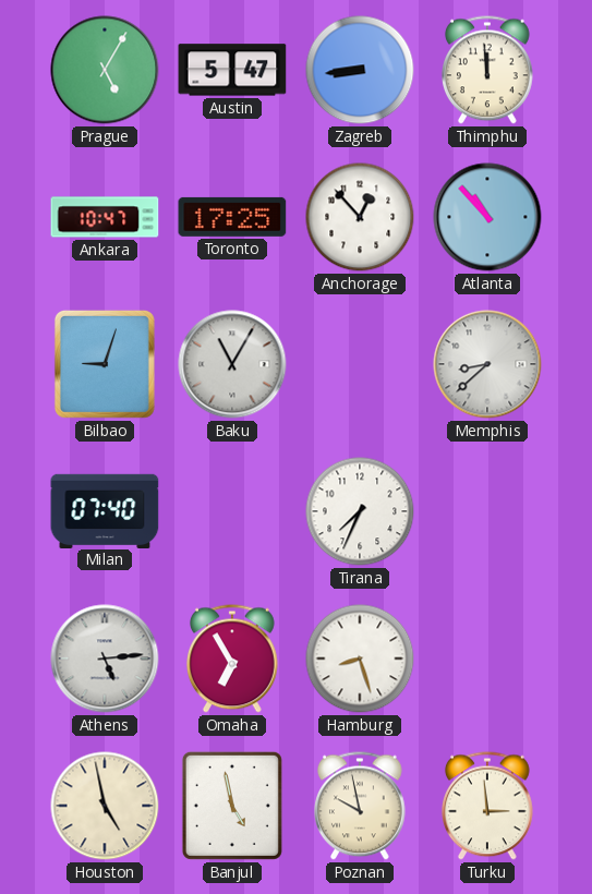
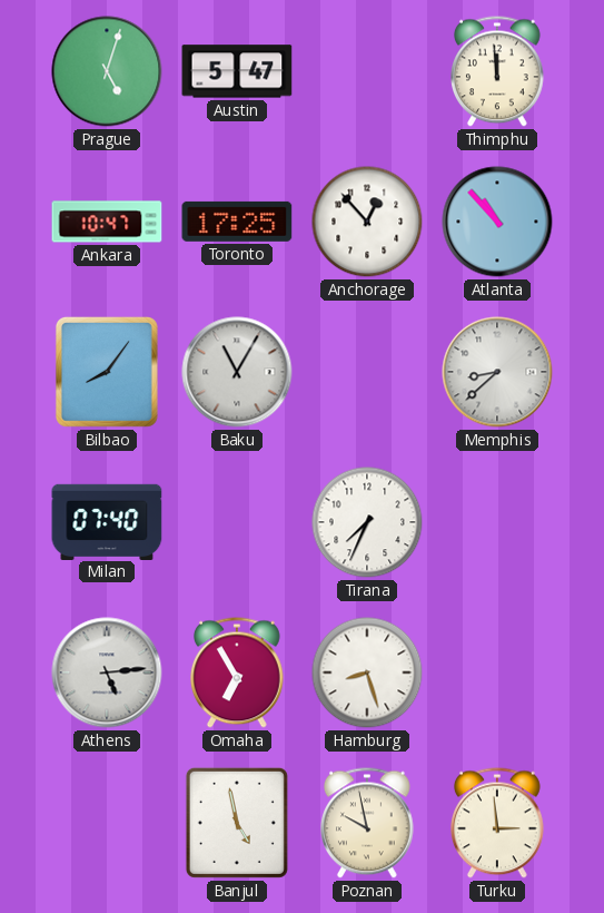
Prague: 5:05 -> 5:03 (107, 71)
Zagreb: 8:44 -> none (360, 70)
Bilbao: 9:03 -> 8:06 (107, 372)
Houston: 4:58 -> none (105, 806)
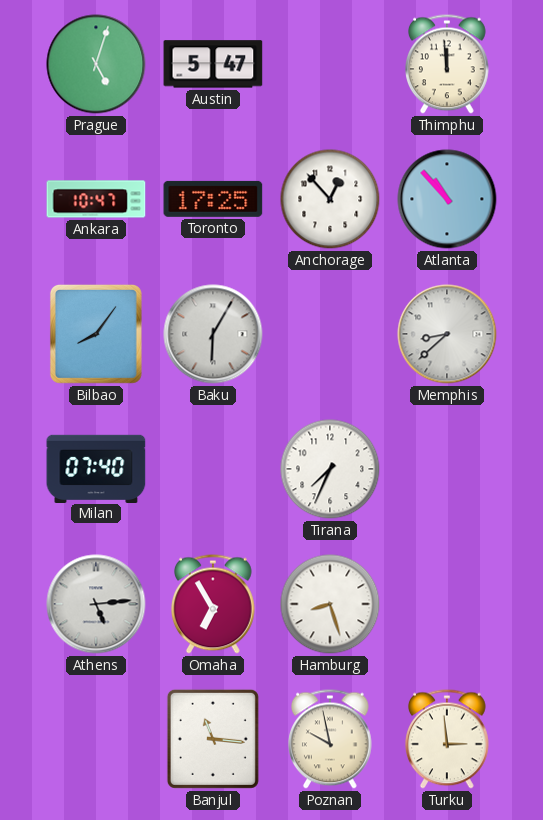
Baku: 11:05 -> 6:05 (213, 334)
Banjul: 4:58 -> 11:16 (213, 739)
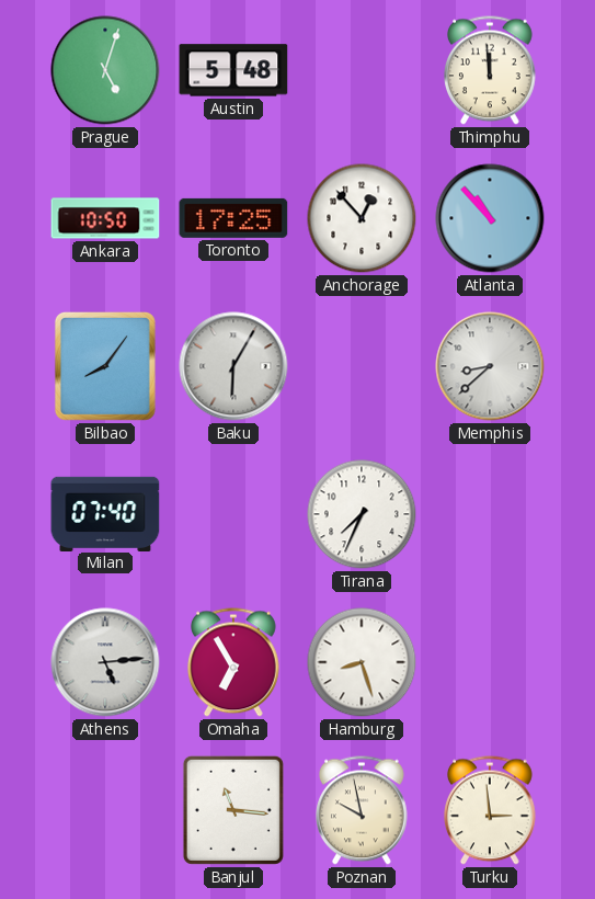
Austin: 5:47 -> 5:48 (233, 70)
Ankara: 10:47 -> 10:50 (105, 218)
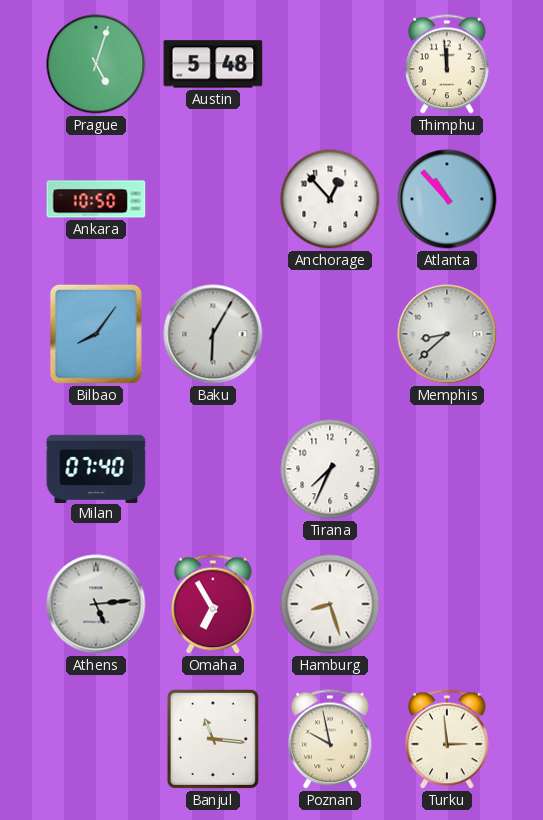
Toronto: 17:25 -> none (233, 218)
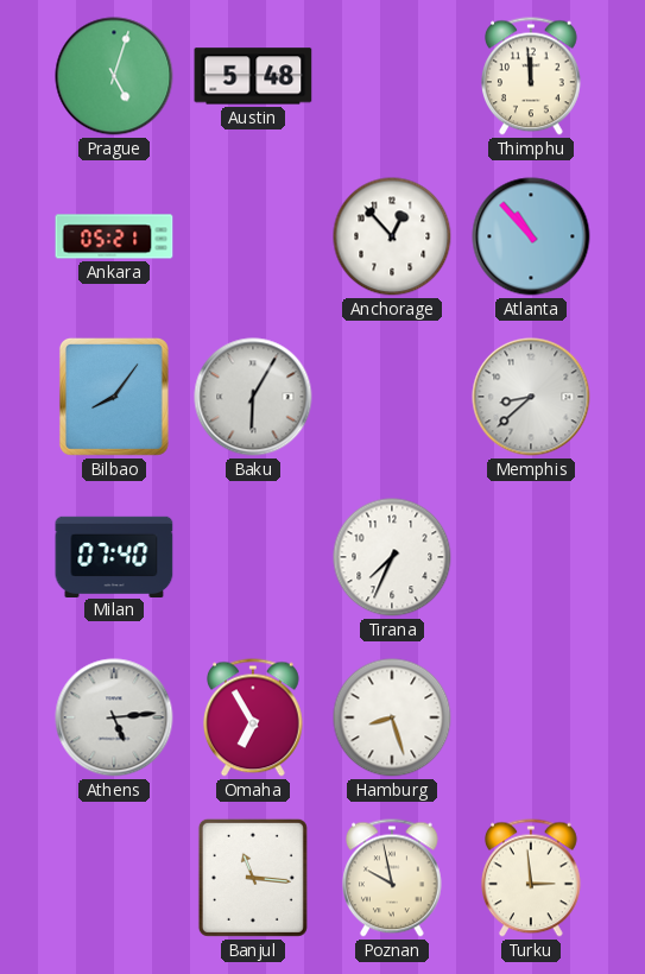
Ankara: 10:50 -> 05:21 (114, 236)
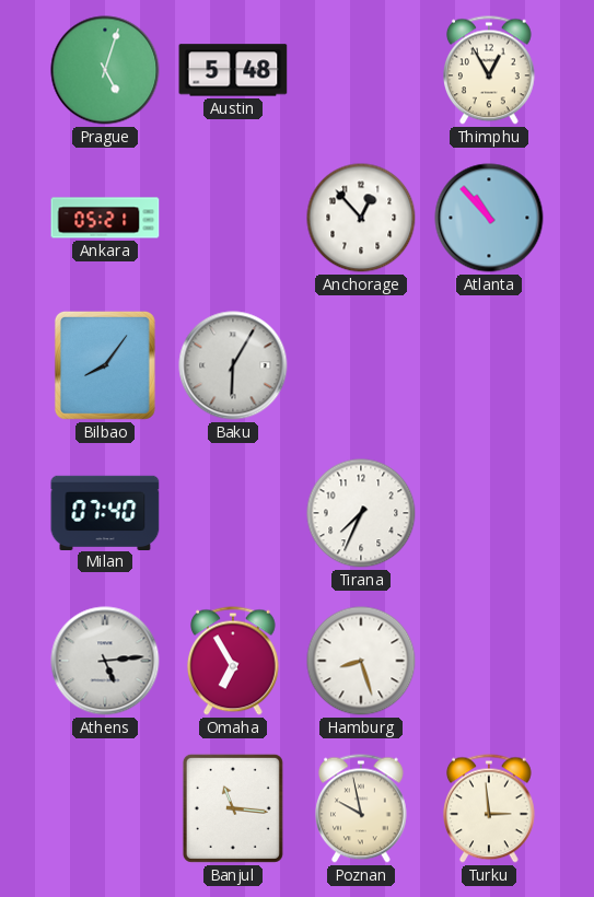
Thimphu: 11:59 -> 12:55 (490, 70)
Memphis: 8:38 -> none (531, 397)
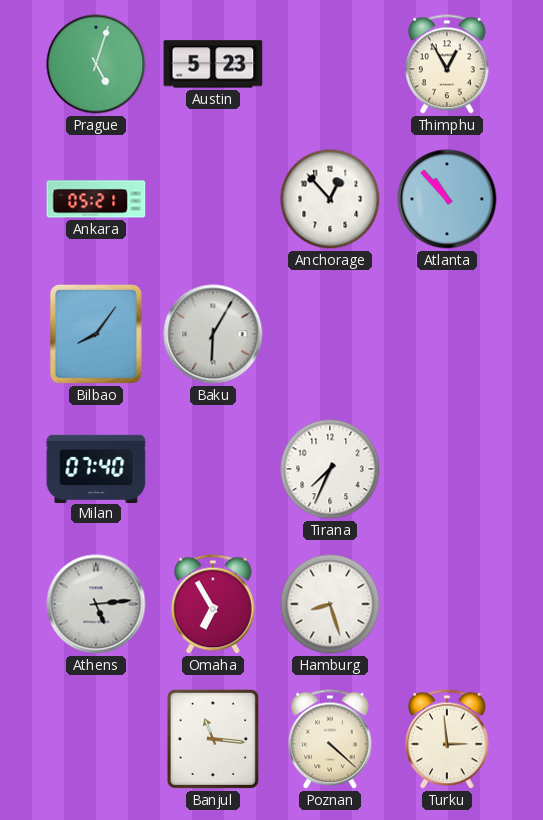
Austin: 5:48 -> 5:23 (213, 64)
Poznan: 9:58 -> 4:22 (331, 739)
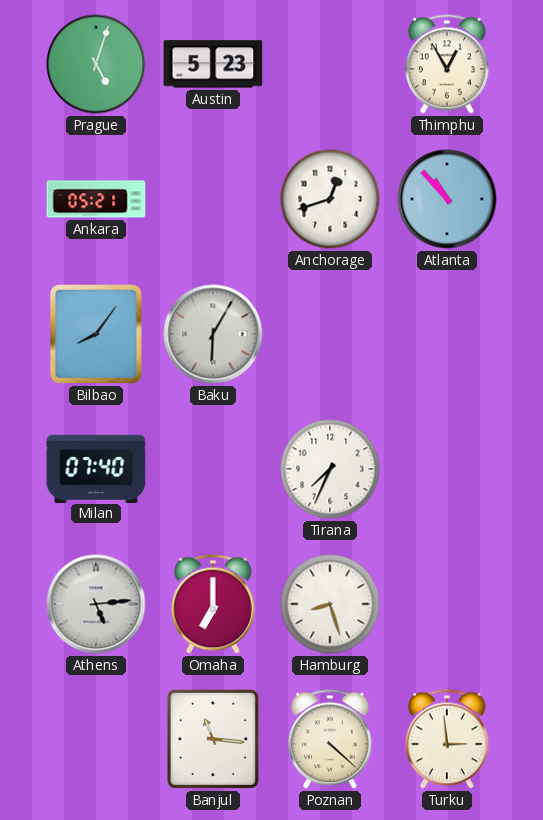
Anchorage: 12:53 -> 12:42 (330, 199)
Omaha: 6:55 -> 7:00 (214, 604)
